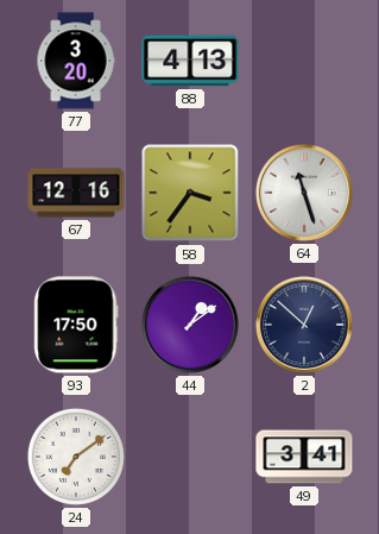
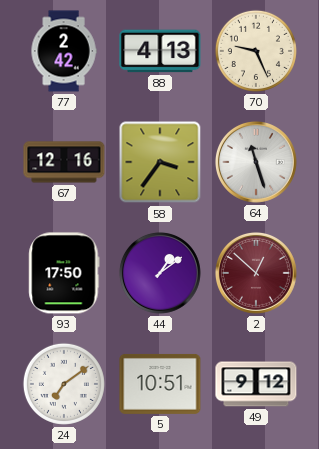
77: 3:20 -> 2:42 (64, 51)
70: none -> 9:26 (256, 51)
2 dial: navy -> burgundy (256, 273)
5: none -> 10:51 (160, 384)
49: 3:41 -> 9:12 (256, 384)
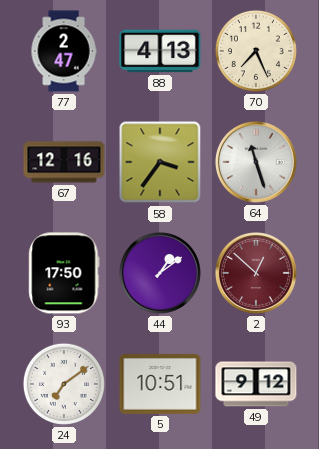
77: 2:42 -> 2:47 (64, 51)
70: 9:26 -> 7:26 (256, 51)
